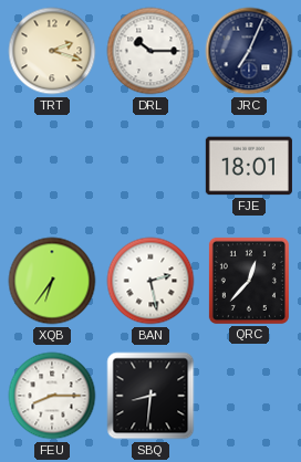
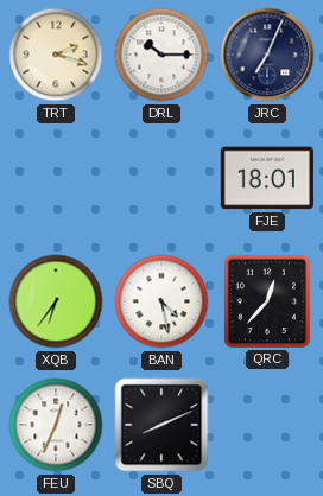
BAN: 2:28 -> 4:28 (161, 301)
FEU: 8:15 -> 12:34 (56, 425)
SBQ: 8:31 -> 8:11 (161, 425)
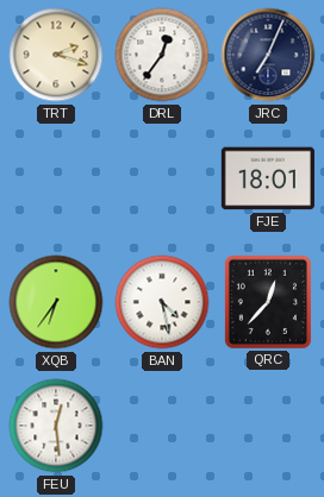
DRL: 10:15 -> 12:36 (162, 55)
FEU: 12:34 -> 12:29 (56, 426)
SBQ: 8:11 -> none (161, 425)
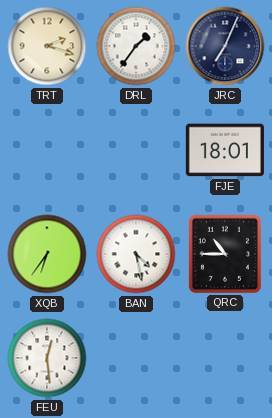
DRL: 12:36 -> 1:36 (136, 46)
QRC: 12:37 -> 10:45 (225, 254)
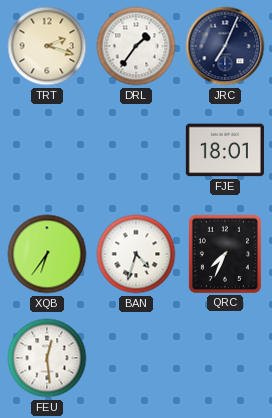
BAN: 4:28 -> 4:33 (136, 254)
QRC: 10:45 -> 7:34 (225, 254)
